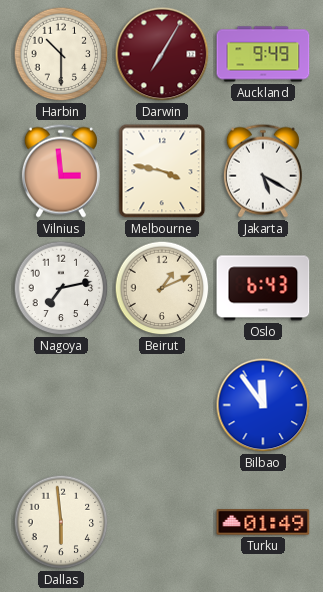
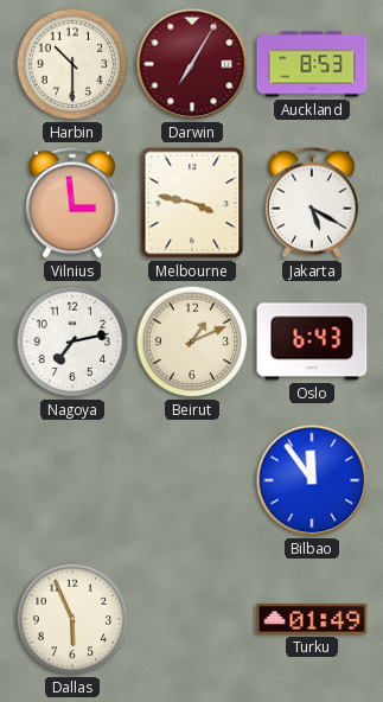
Auckland: 9:49 -> 8:53 (312, 64)
Dallas: 5:59 -> 5:56 (72, 619)
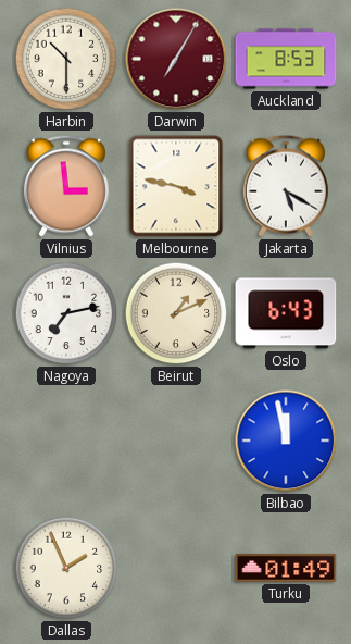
Bilbao: 11:54 -> 11:58 (286, 441)
Dallas: 5:56 -> 1:56 (66, 568)
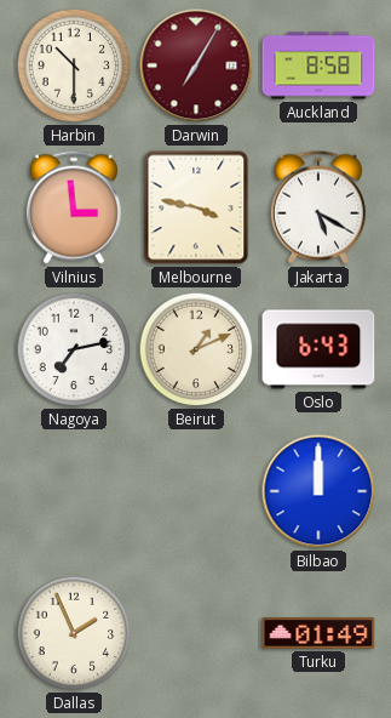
Auckland: 8:53 -> 8:58 (318, 65)
Bilbao: 11:58 -> 12:00 (318, 491)
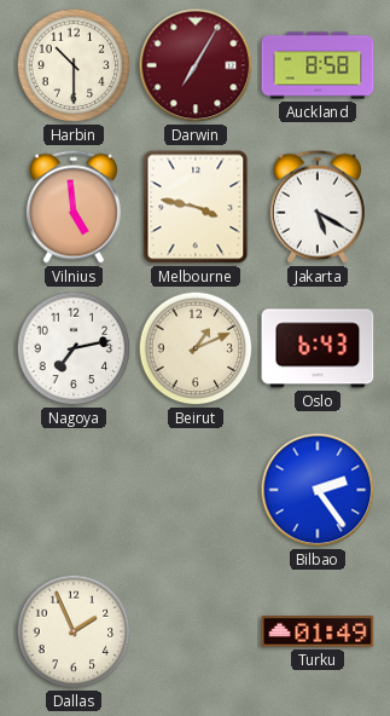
Vilnius: 2:59 -> 4:59 (74, 207)
Bilbao: 12:00 -> 2:24 (318, 490)
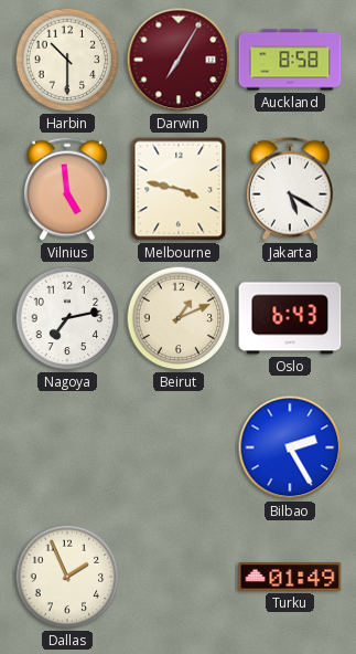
Bilbao: 2:24 -> 2:25 (290, 447)
